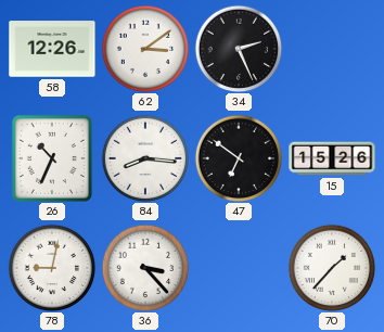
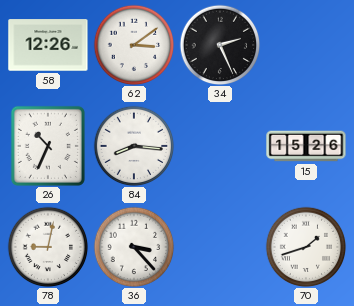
47: 6:51 -> none (239, 158)
70: 1:37 -> 1:42 (306, 247)
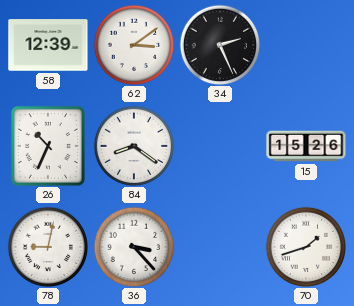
58: 12:26 -> 12:39 (48, 45)
84: 8:16 -> 8:21 (134, 146)
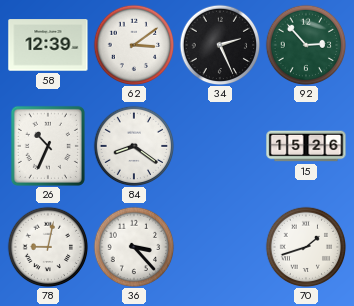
92: none -> 2:53 (306, 45)
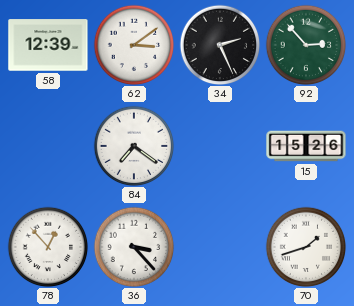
26: 10:34 -> none (48, 146)
84: 8:21 -> 7:21 (134, 146)
78: 9:02 -> 12:53 (48, 247)
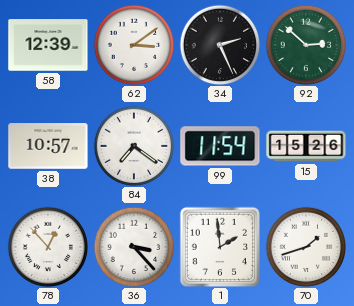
92: 2:53 -> 2:52 (306, 45)
38: none -> 10:57 (48, 146)
99: none -> 11:54 (220, 146)
1: none -> 1:59 (219, 246)
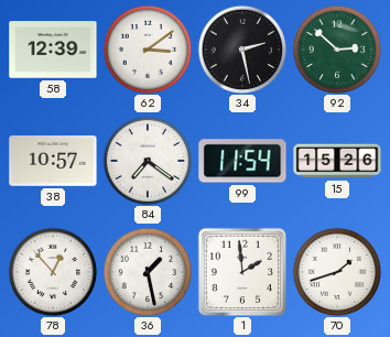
34: 2:26 -> 2:28 (242, 50)
36: 3:23 -> 1:28 (148, 272)
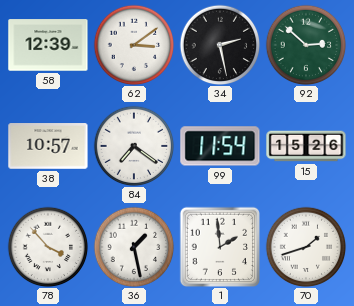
78: 12:53 -> 3:53 (48, 247)
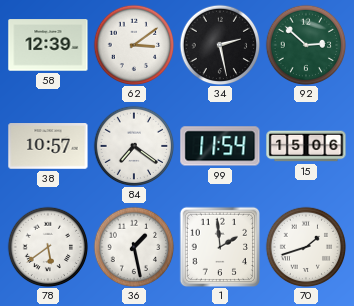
15: 15:26 -> 15:06 (306, 146)
78: 3:53 -> 5:39 (48, 247)
